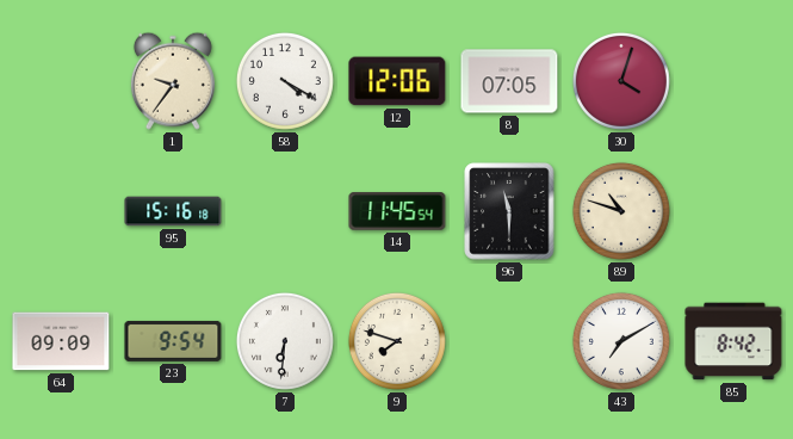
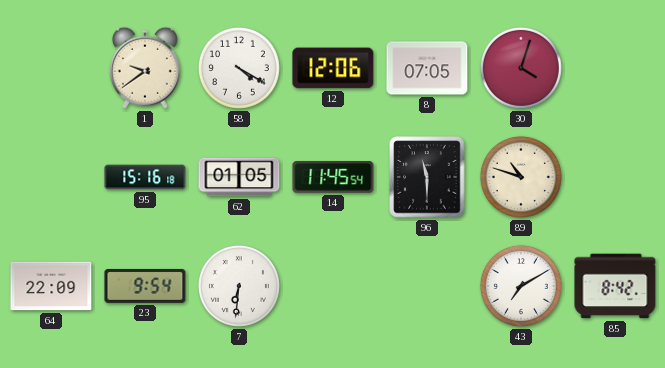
1: 9:36 -> 9:39 (145, 68)
62: none -> 01:05 (239, 177)
64: 09:09 -> 22:09 (51, 286)
9: 7:48 -> none (397, 341)
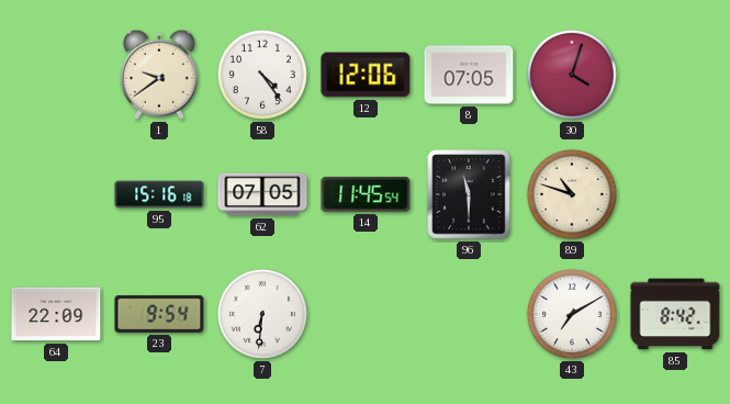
58: 4:20 -> 4:24 (262, 75)
62: 01:05 -> 07:05 (262, 194)
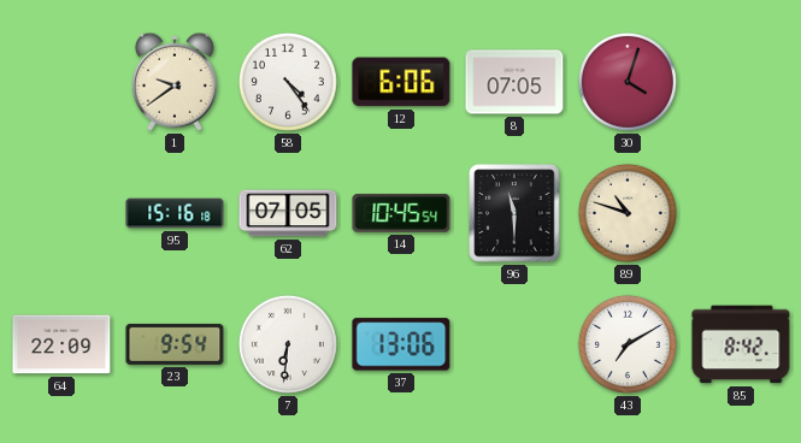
12: 12:06 -> 6:06 (401, 82)
14: 11:45 -> 10:45 (401, 213)
37: none -> 13:06 (401, 344)
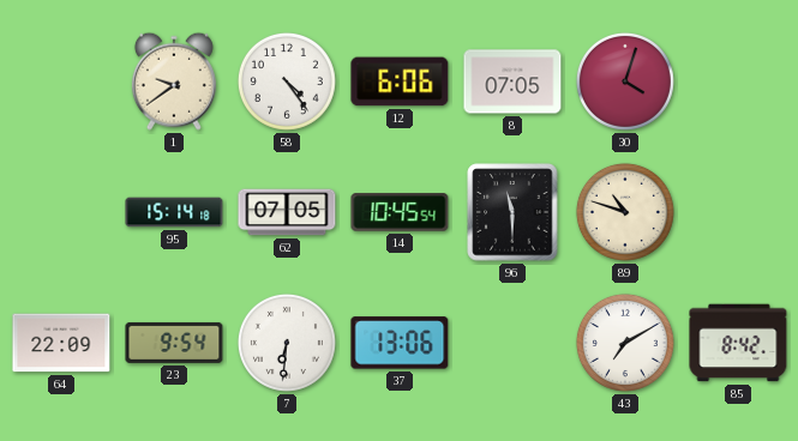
95: 15:16 -> 15:14 (174, 212)
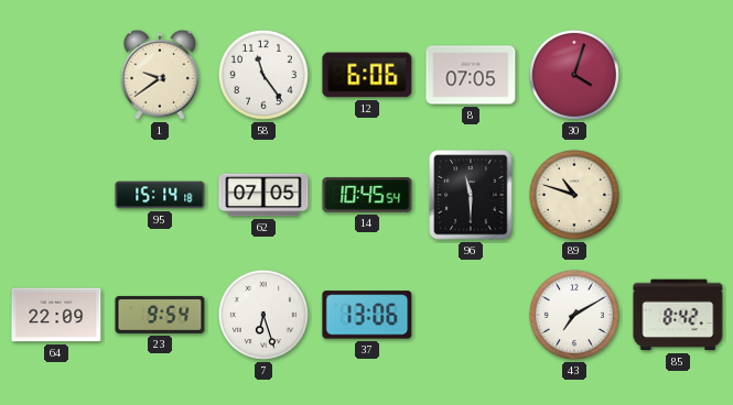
58: 4:24 -> 11:24 (263, 75)
7: 6:31 -> 6:27 (263, 315)
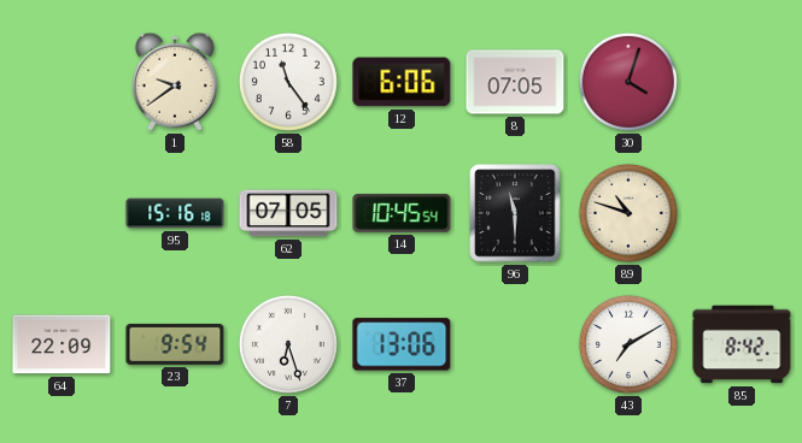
95: 15:14 -> 15:16 (175, 213)
